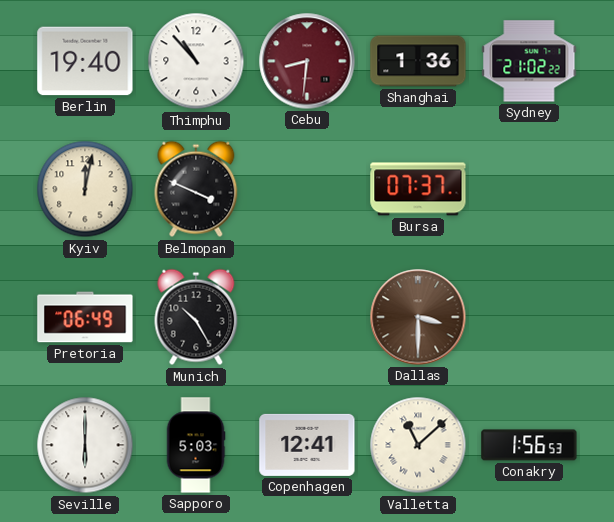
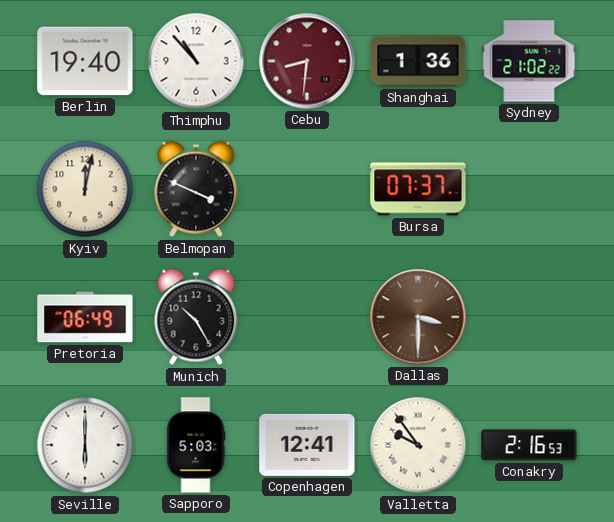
Valletta: 11:08 -> 9:54 (418, 445)
Conakry: 1:56 -> 2:16 (529, 445)
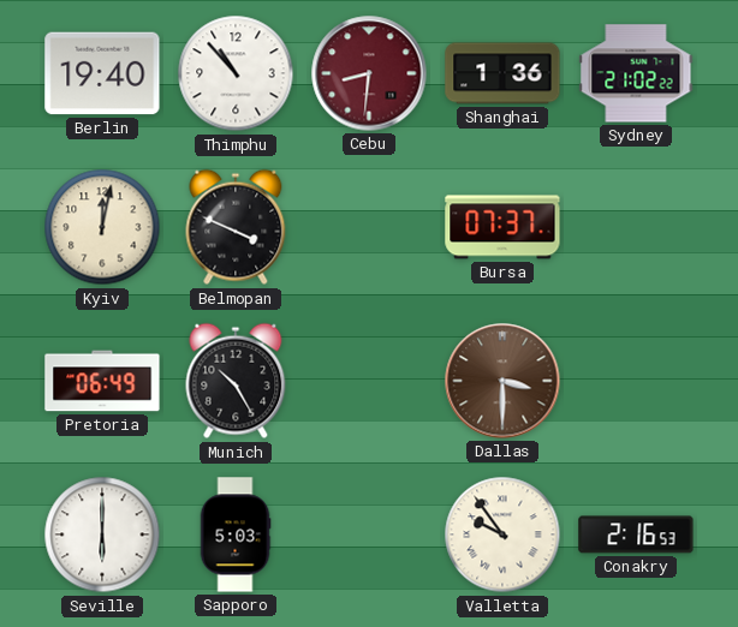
Copenhagen: 12:41 -> none (307, 445)
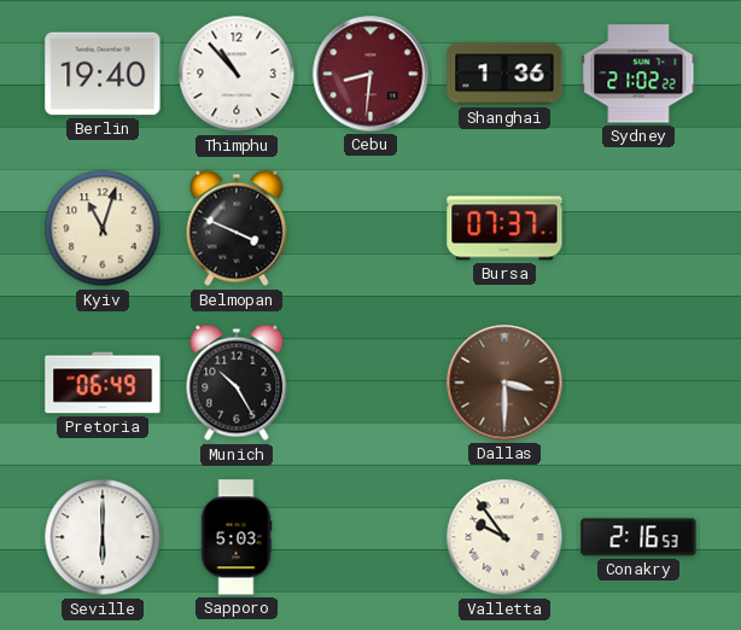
Kyiv: 12:02 -> 11:03 (103, 228)
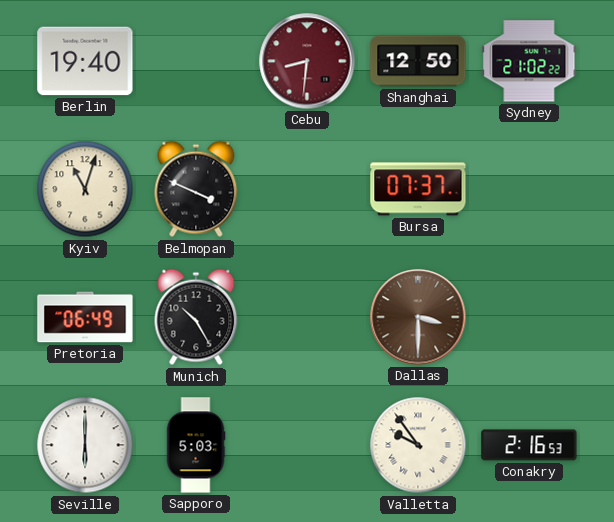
Thimphu: 10:53 -> none (237, 74)
Shanghai: 1:36 -> 12:50 (418, 61)
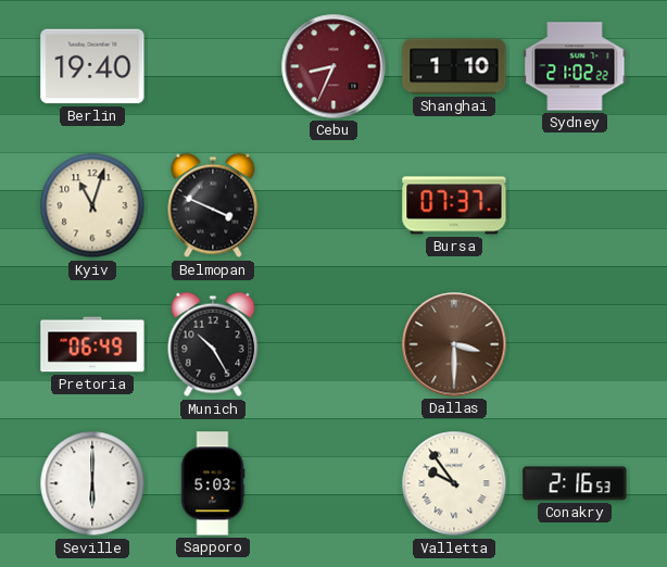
Cebu: 8:31 -> 8:34 (333, 66)
Shanghai: 12:50 -> 1:10 (454, 66)
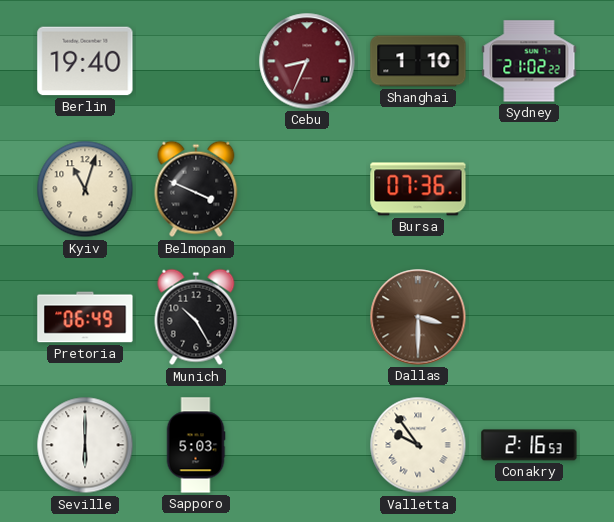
Bursa: 07:37 -> 07:36 (418, 189)
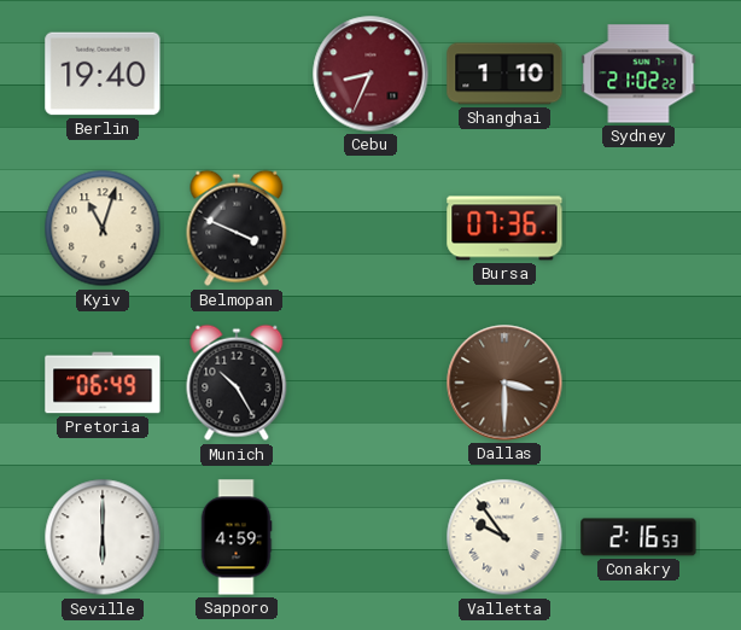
Sapporo: 5:03 -> 4:59 (237, 537)
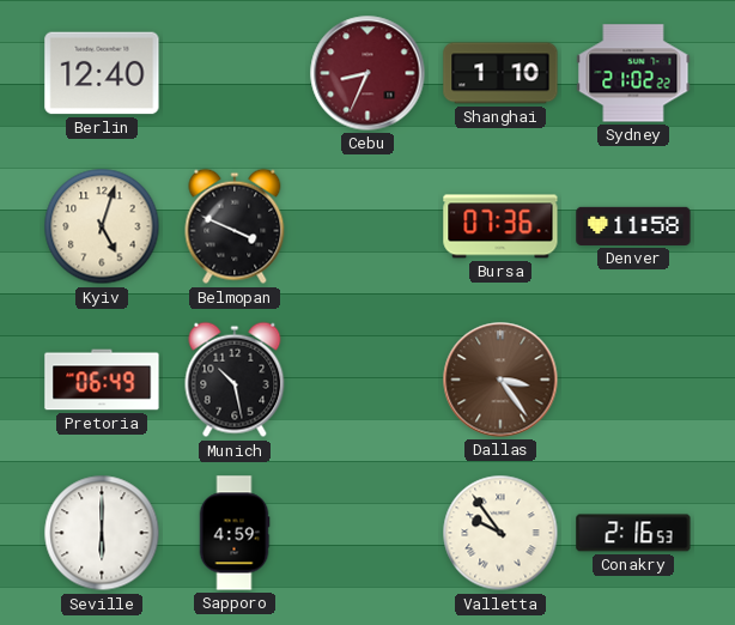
Berlin: 19:40 -> 12:40 (102, 73)
Kyiv: 11:03 -> 5:03 (102, 226)
Denver: none -> 11:58 (633, 226)
Munich: 10:25 -> 10:28 (235, 380)
Dallas: 3:30 -> 3:24 (500, 380)
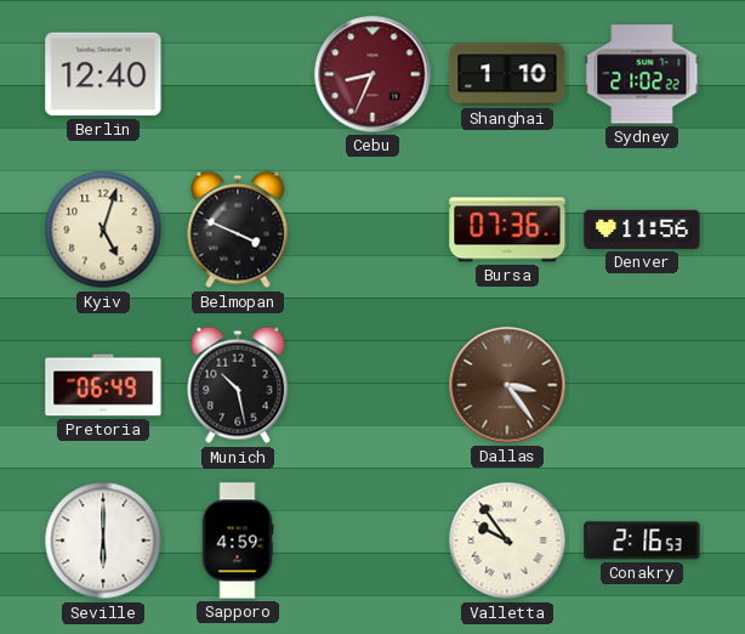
Denver: 11:58 -> 11:56 (642, 230)
